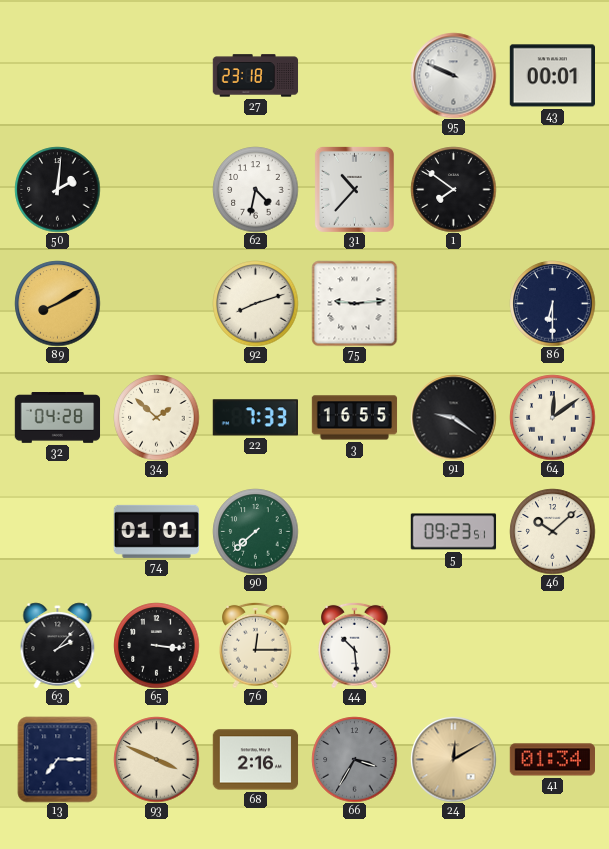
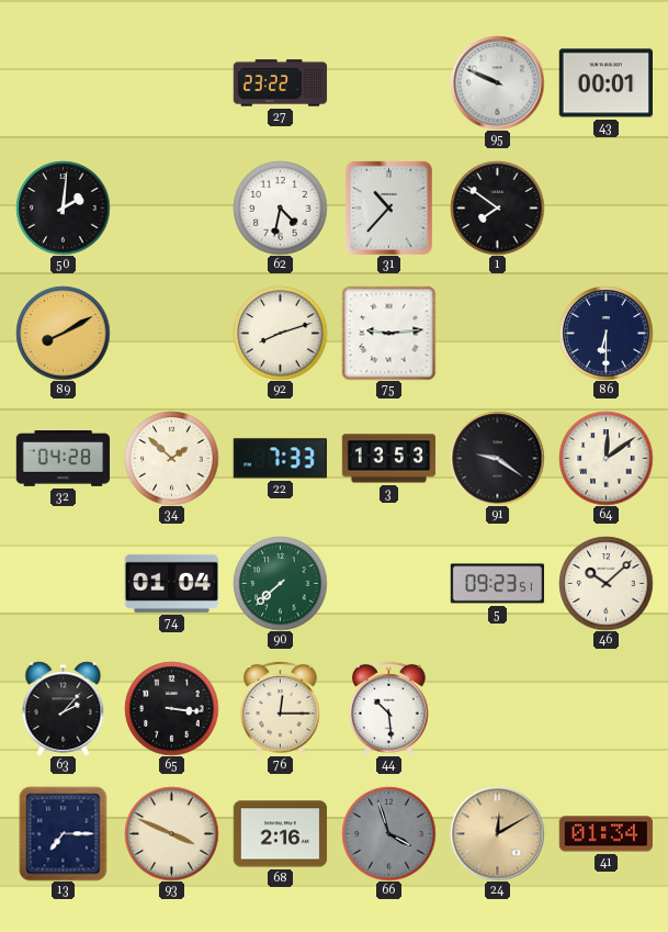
27: 23:18 -> 23:22 (280, 83)
3: 16:55 -> 13:53 (388, 459)
74: 01:01 -> 01:04 (171, 583)
66: 3:35 -> 3:57 (388, 833)
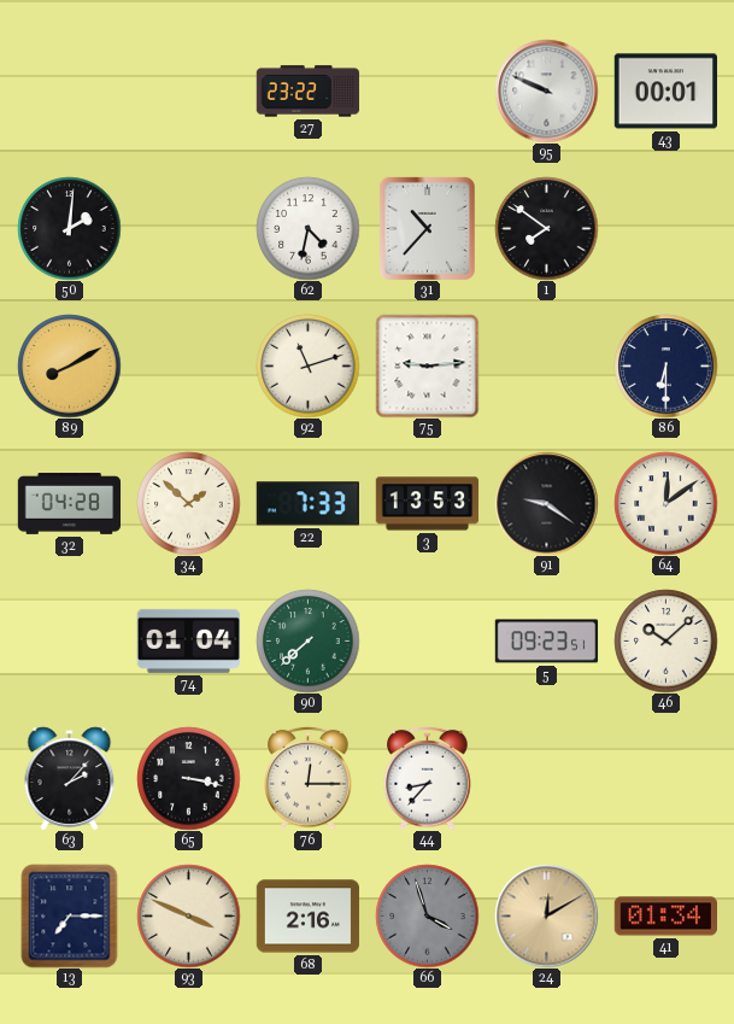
92: 8:12 -> 11:12 (307, 365)
65: 3:16 -> 3:17 (188, 778)
44: 10:29 -> 8:37 (428, 778)
